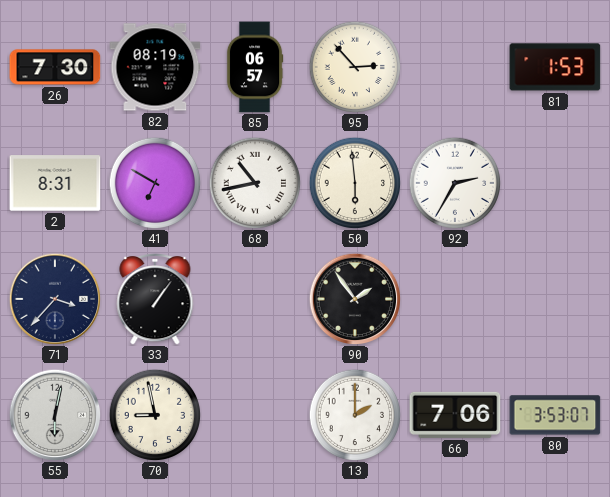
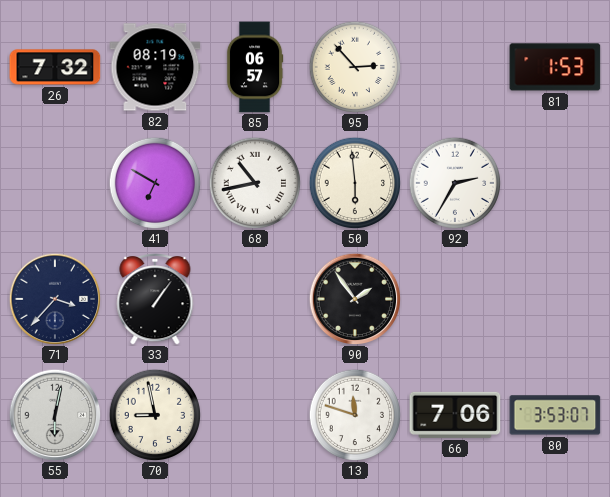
26: 7:30 -> 7:32 (55, 67)
2: 8:31 -> none (55, 183)
13: 2:00 -> 11:48 (355, 415)
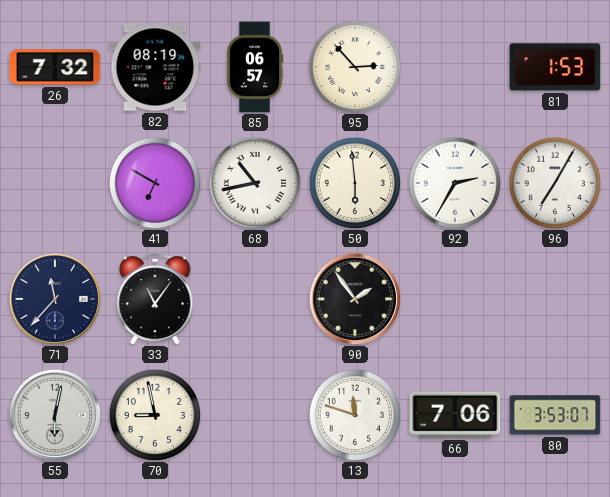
96: none -> 7:05 (555, 183)
71: 3:37 -> 11:37 (55, 299)
33: 1:06 -> 11:06 (155, 299)
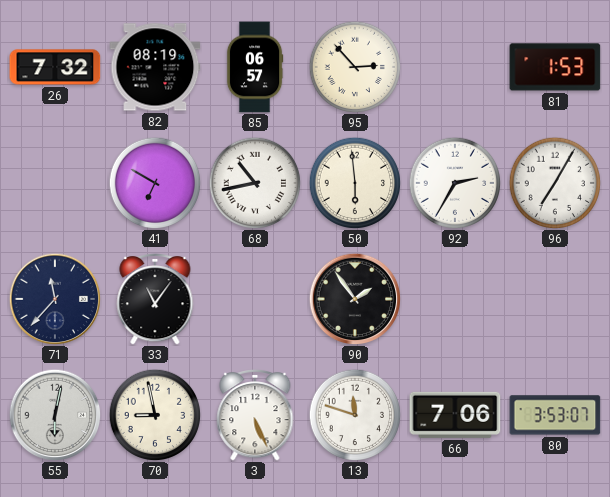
3: none -> 5:26 (255, 415)
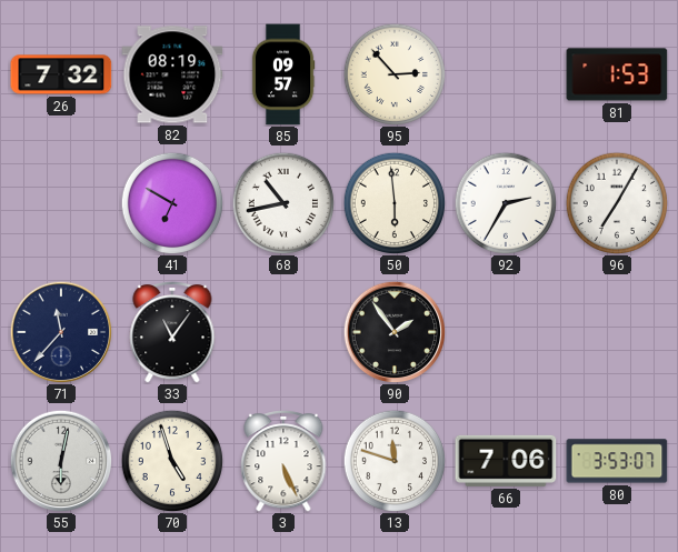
85: 06:57 -> 09:57 (283, 74)
70: 8:58 -> 4:57 (172, 461)
